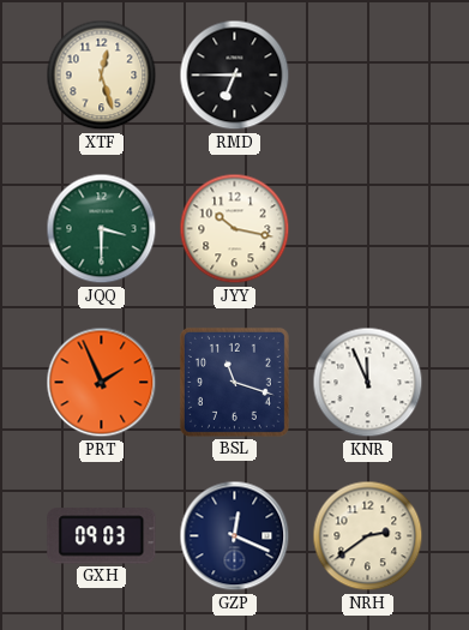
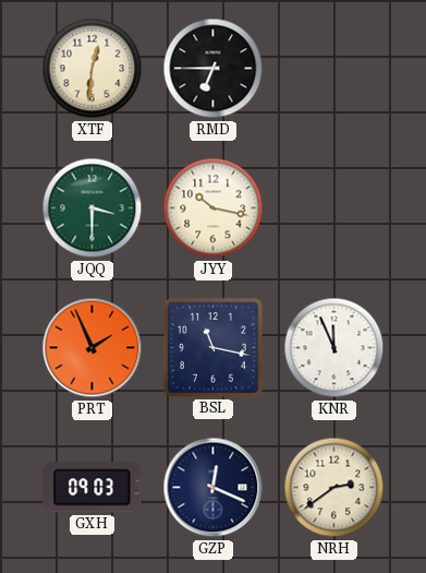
XTF: 12:27 -> 12:31 (93, 69)
BSL: 11:18 -> 11:17 (212, 347)
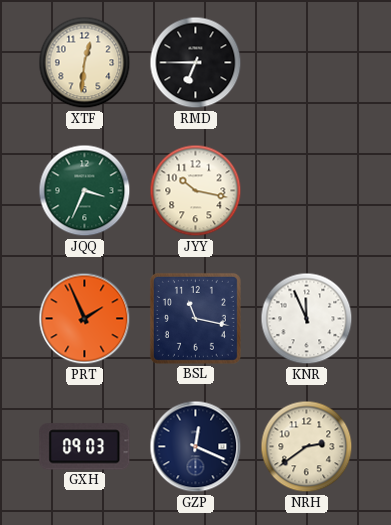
JQQ: 3:30 -> 3:34 (85, 191)
